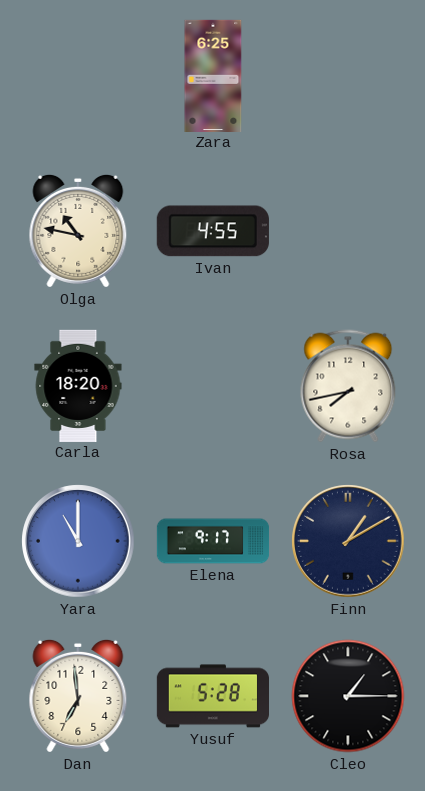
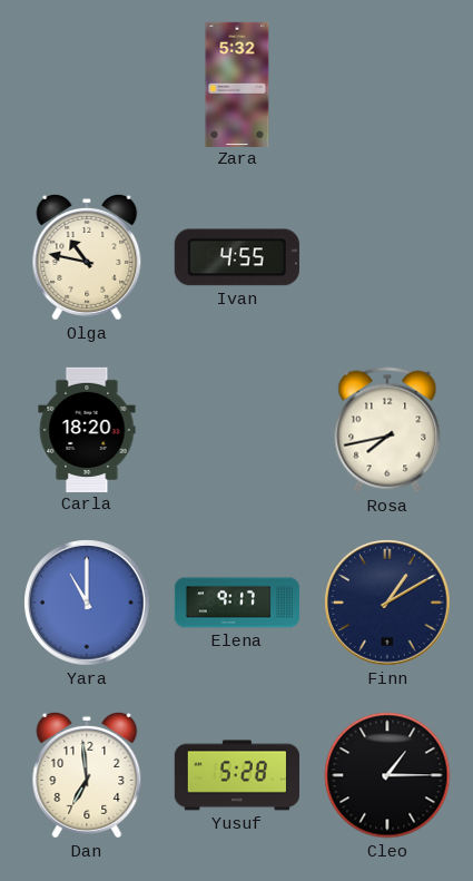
Zara: 6:25 -> 5:32 (237, 84)
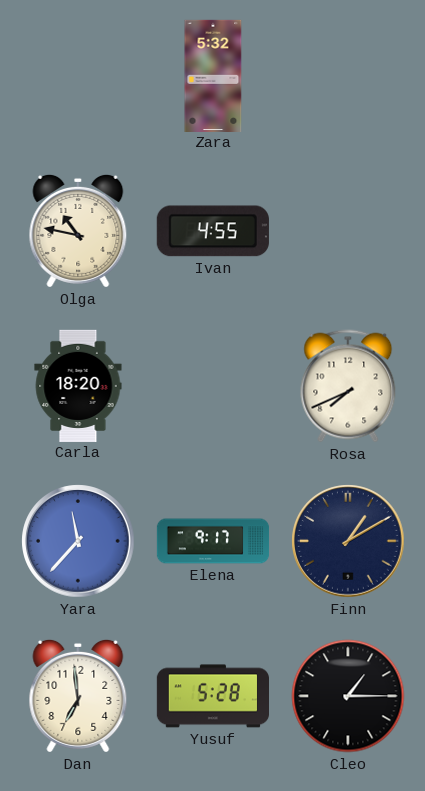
Rosa: 7:43 -> 7:41 (348, 386)
Yara: 11:00 -> 11:37 (78, 541)
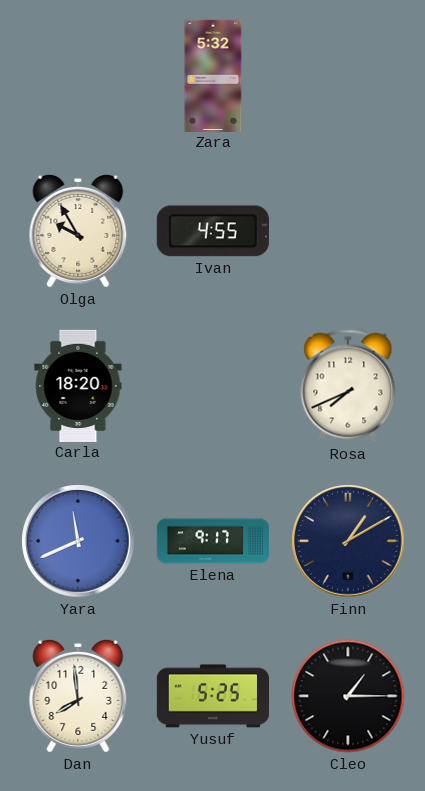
Olga: 10:47 -> 9:55 (78, 231)
Yara: 11:37 -> 11:41 (78, 541)
Dan: 6:59 -> 7:59 (78, 696)
Yusuf: 5:28 -> 5:25 (212, 696)
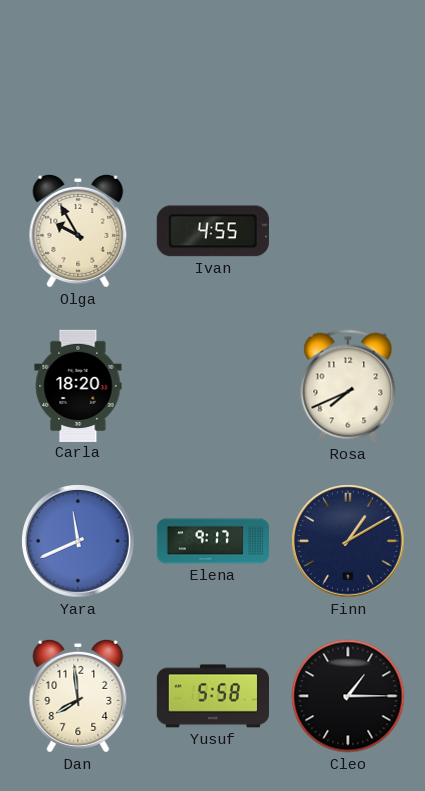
Zara: 5:32 -> none (213, 75)
Yusuf: 5:25 -> 5:58 (212, 696)
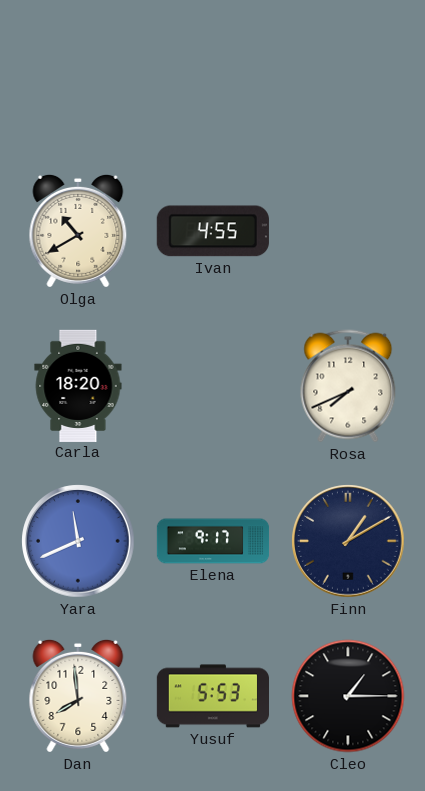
Olga: 9:55 -> 10:40 (78, 231)
Yusuf: 5:58 -> 5:53 (212, 696)
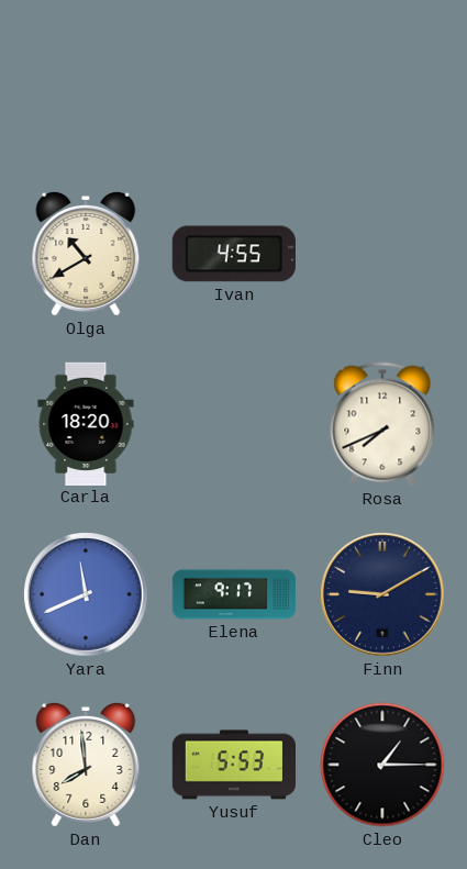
Finn: 1:10 -> 9:10 (382, 594)
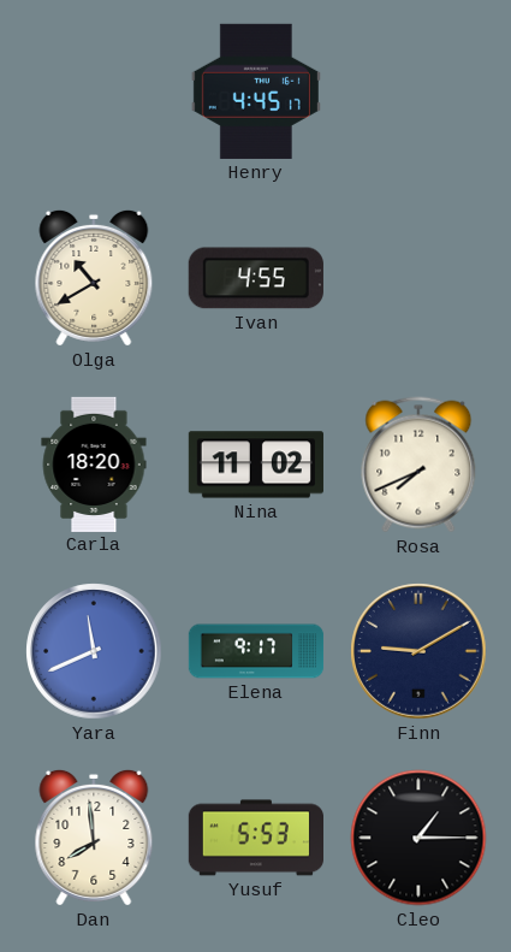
Henry: none -> 4:45 (256, 91)
Nina: none -> 11:02 (255, 465)
